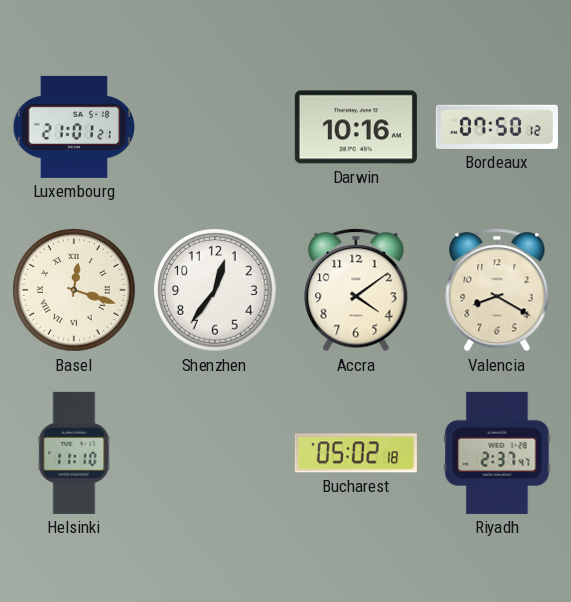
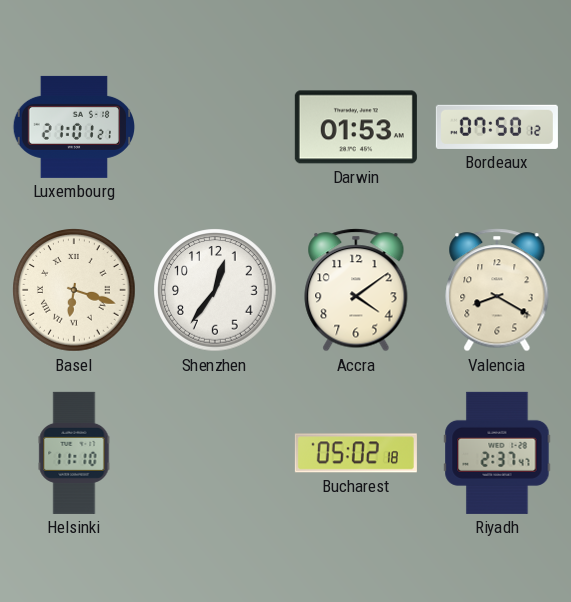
Darwin: 10:16 -> 01:53 (356, 127)
Basel: 12:18 -> 6:18 (74, 290)
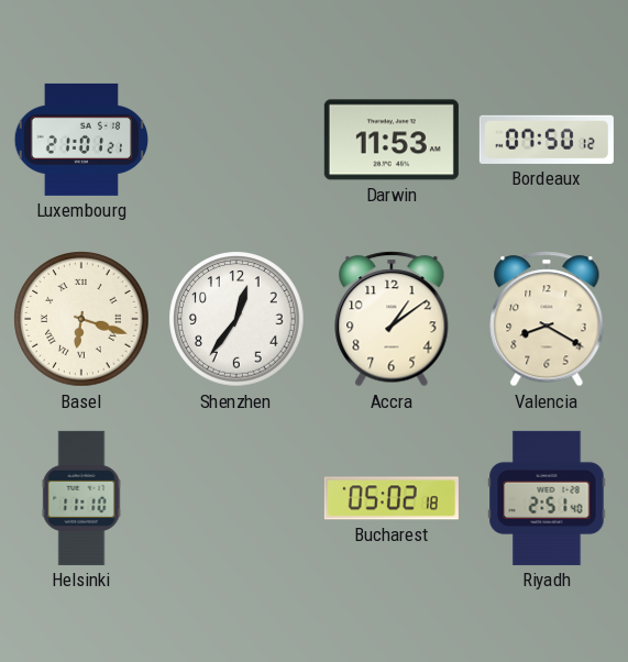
Darwin: 01:53 -> 11:53 (392, 140)
Accra: 4:09 -> 1:09 (392, 319)
Riyadh: 2:37 -> 2:51 (547, 498)
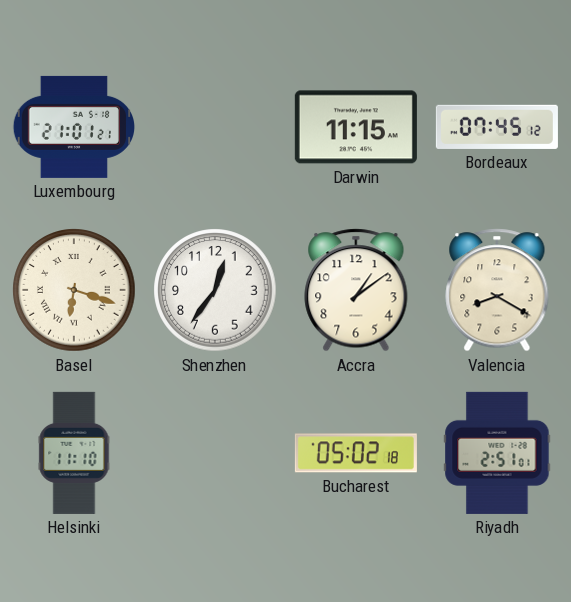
Darwin: 11:53 -> 11:15 (356, 127)
Bordeaux: 07:50 -> 07:45 (497, 127)
Riyadh: 2:51:40 -> 2:51:01 (497, 453)
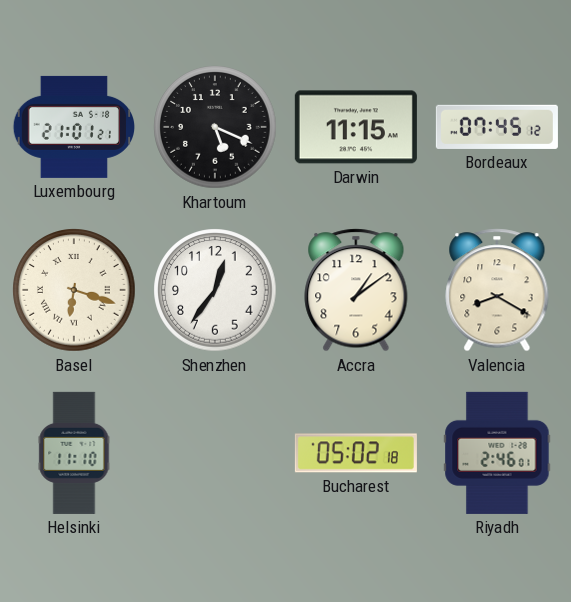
Khartoum: none -> 5:19 (215, 127)
Riyadh: 2:51 -> 2:46 (497, 453)
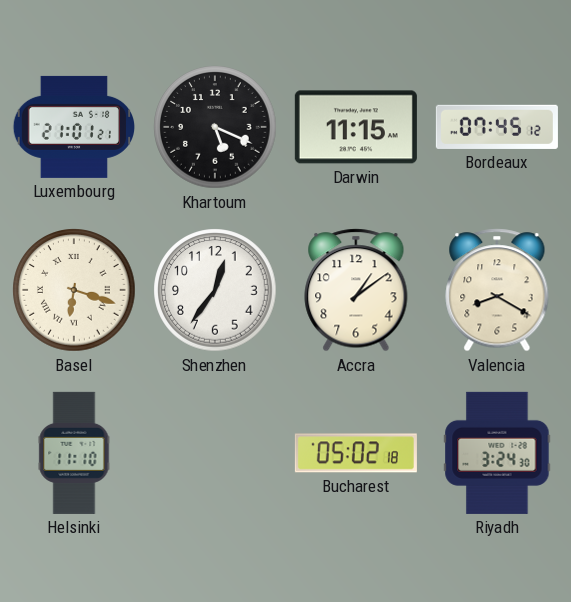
Riyadh: 2:46 -> 3:24 (497, 453)
